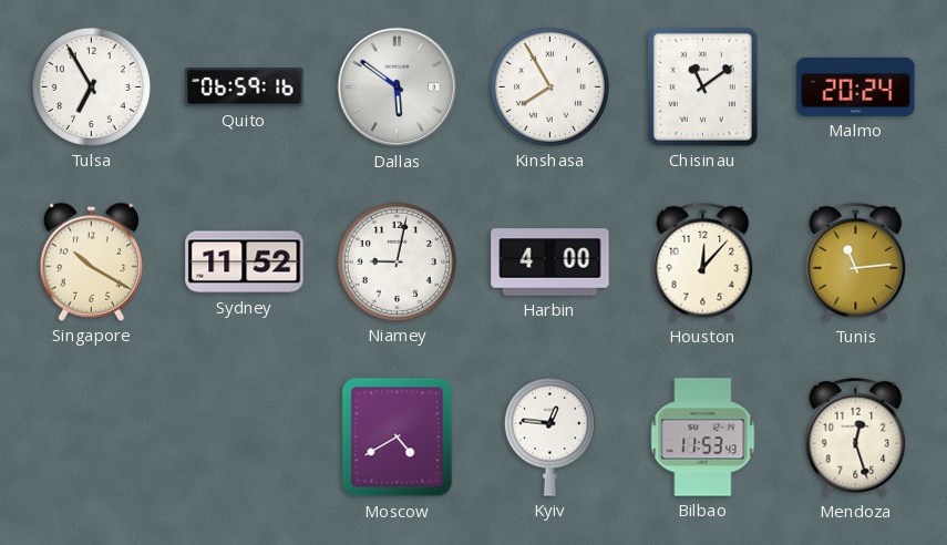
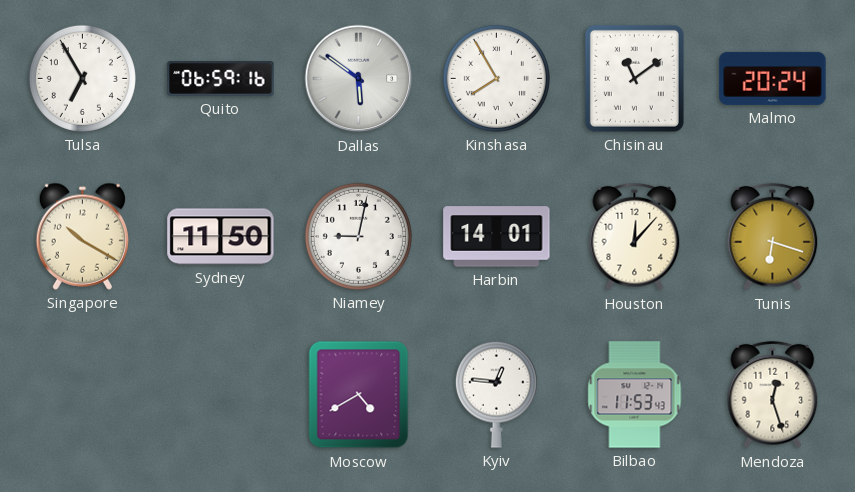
Sydney: 11:52 -> 11:50 (221, 237)
Harbin: 4:00 -> 14:01 (497, 237)
Tunis: 11:14 -> 6:18 (773, 237)
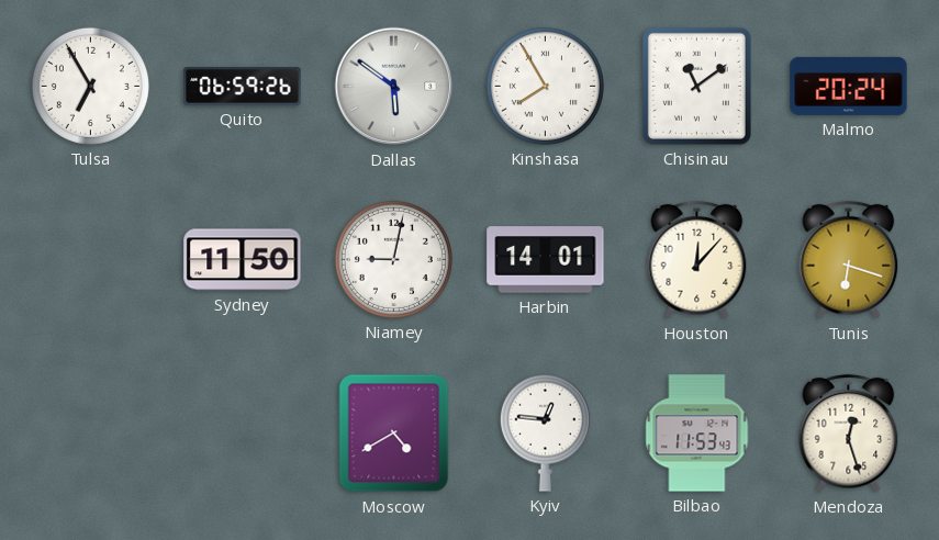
Quito: 06:59:16 -> 06:59:26 (243, 87)
Singapore: 10:20 -> none (82, 236)
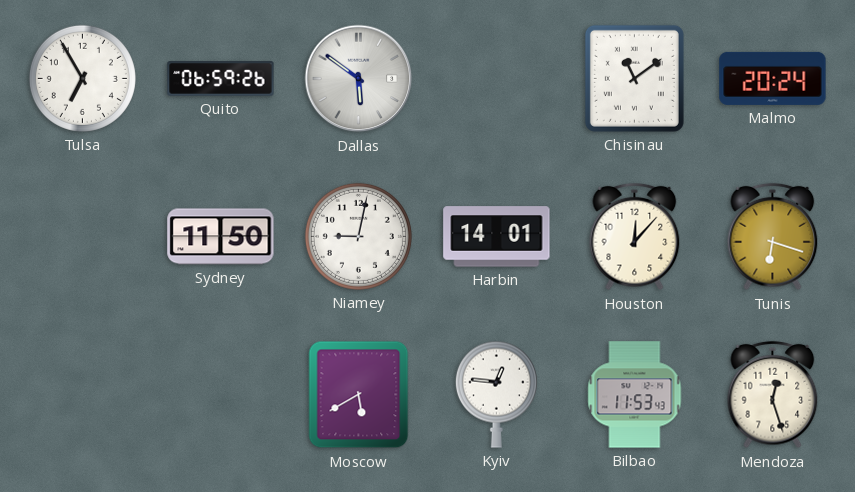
Kinshasa: 7:55 -> none (545, 86)
Moscow: 4:40 -> 5:40 (359, 395)
